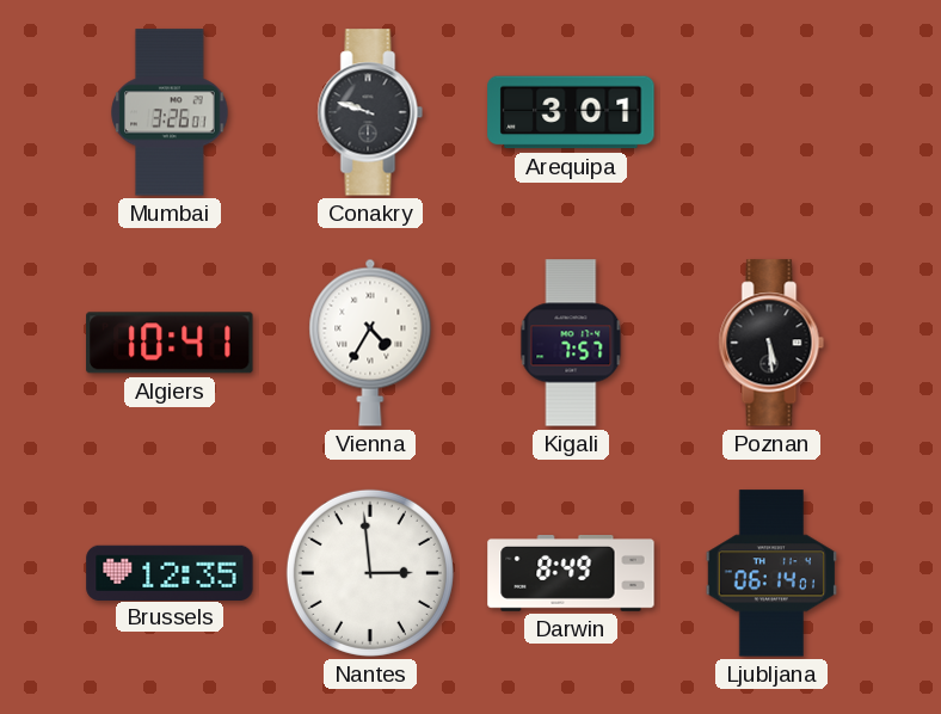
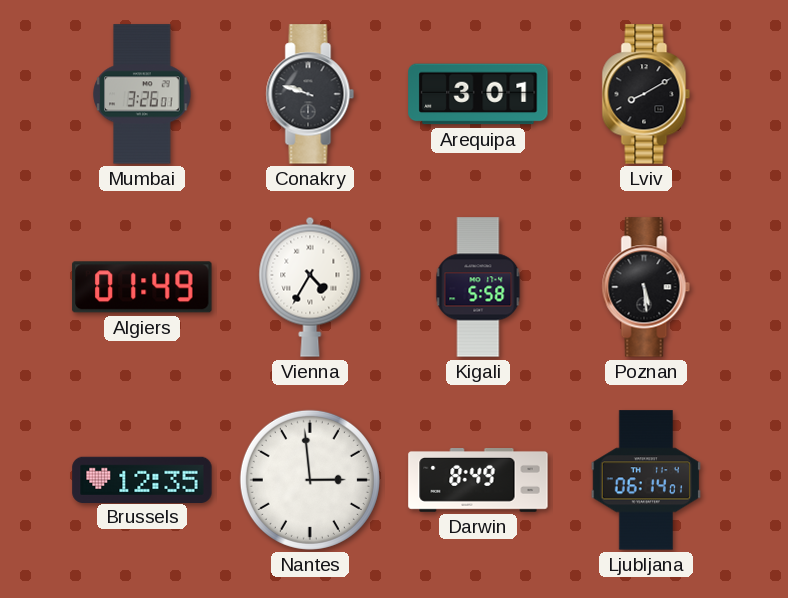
Lviv: none -> 8:10 (646, 94)
Algiers: 10:41 -> 01:49 (142, 287)
Kigali: 7:57 -> 5:58 (478, 287)
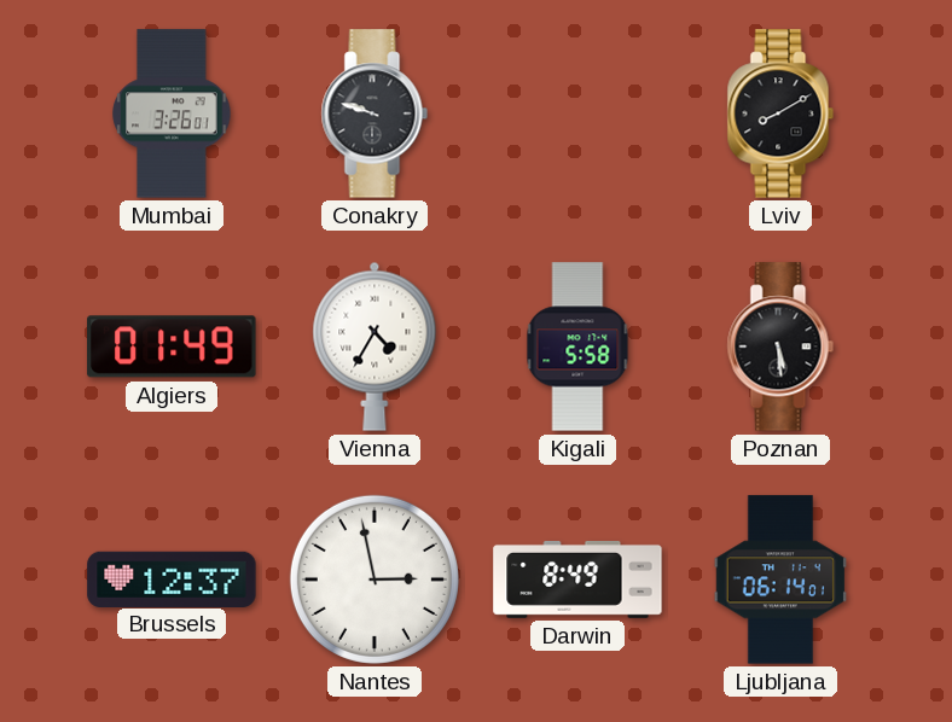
Arequipa: 3:01 -> none (478, 94)
Brussels: 12:35 -> 12:37 (172, 578)
Nantes: 2:59 -> 2:58 (375, 580)
